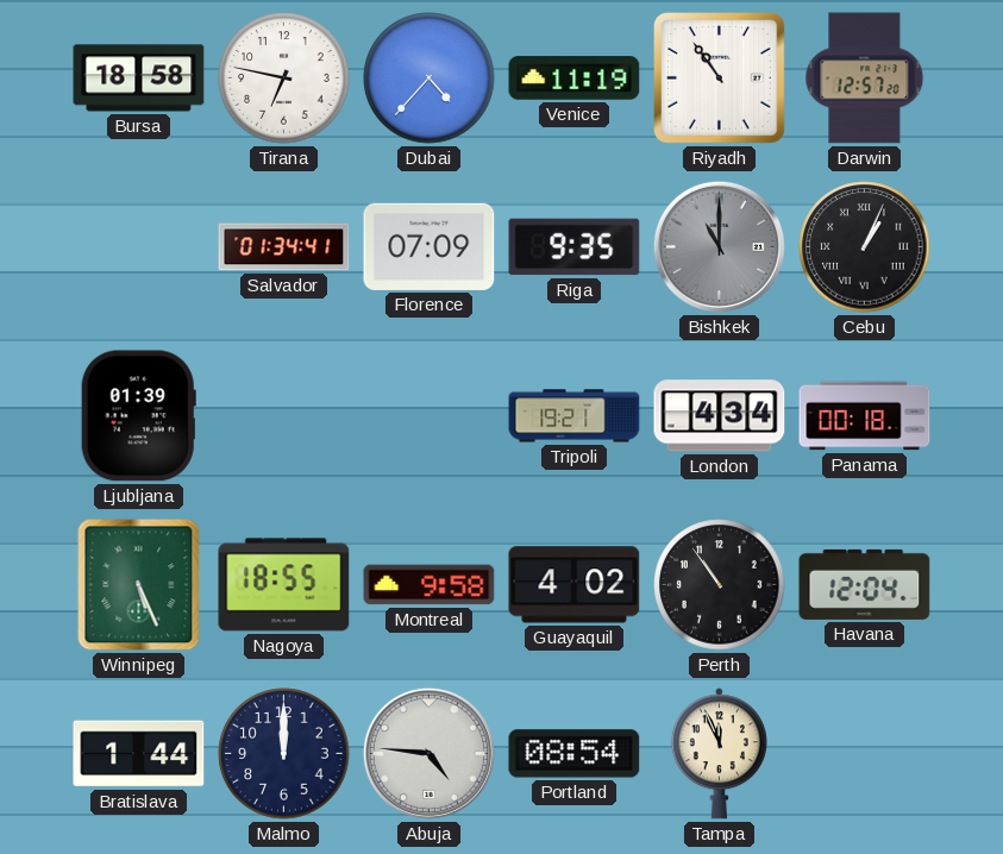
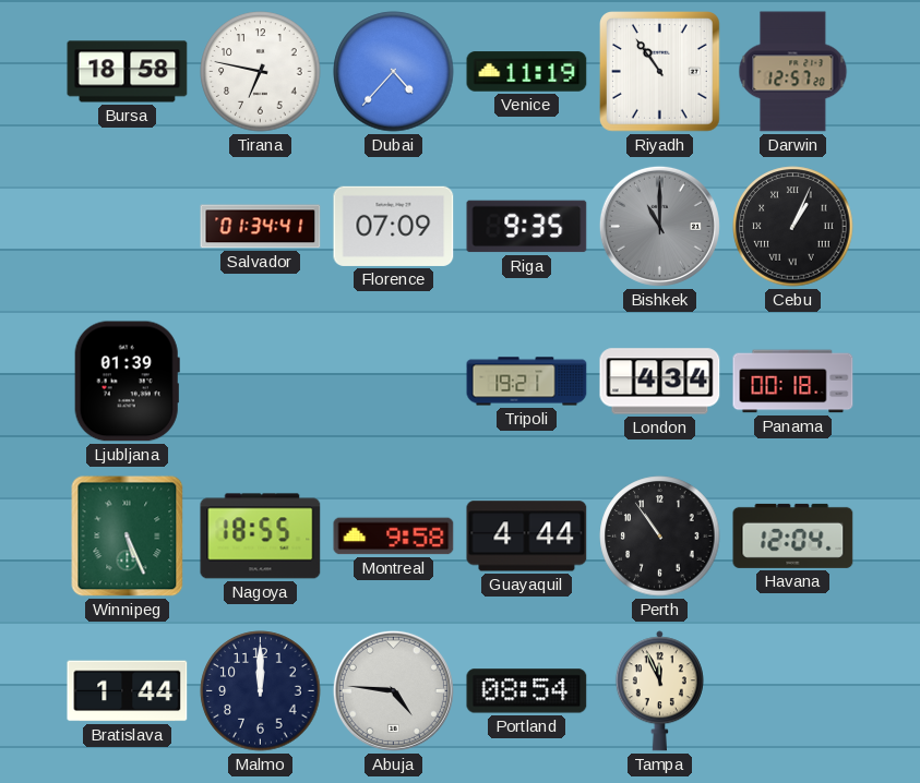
Guayaquil: 4:02 -> 4:44 (527, 537)
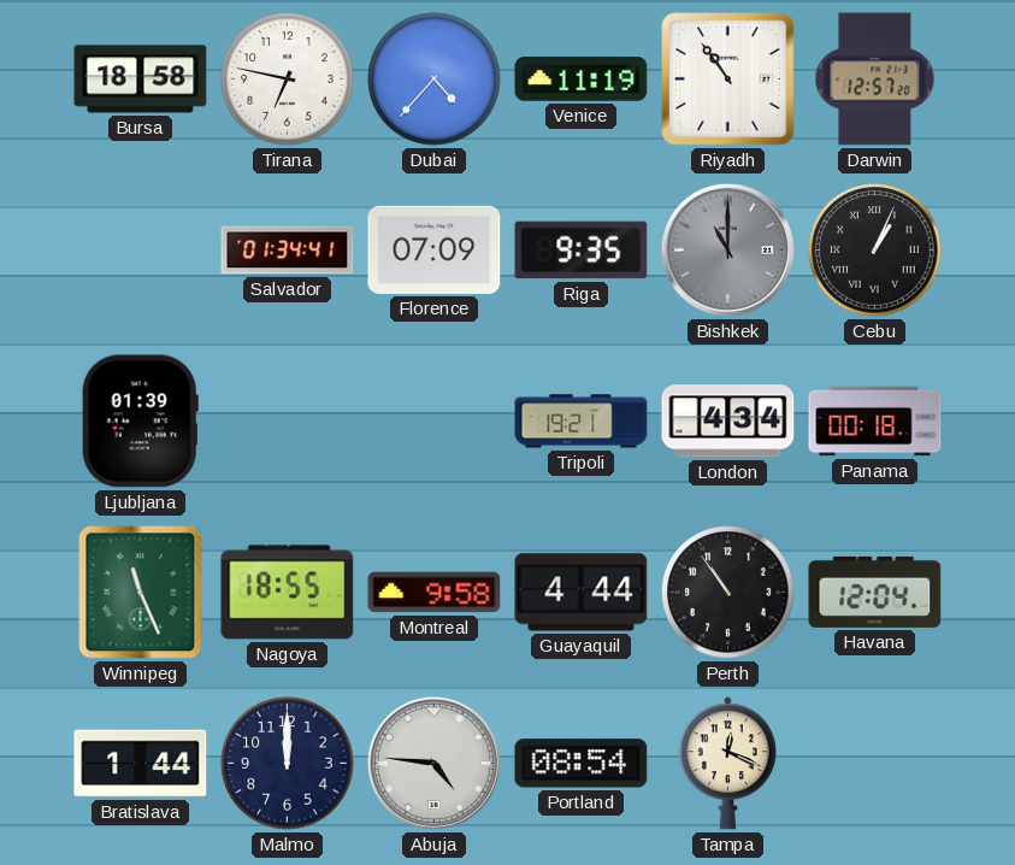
Winnipeg: 5:26 -> 11:26 (141, 593)
Tampa: 11:56 -> 12:19 (727, 764)
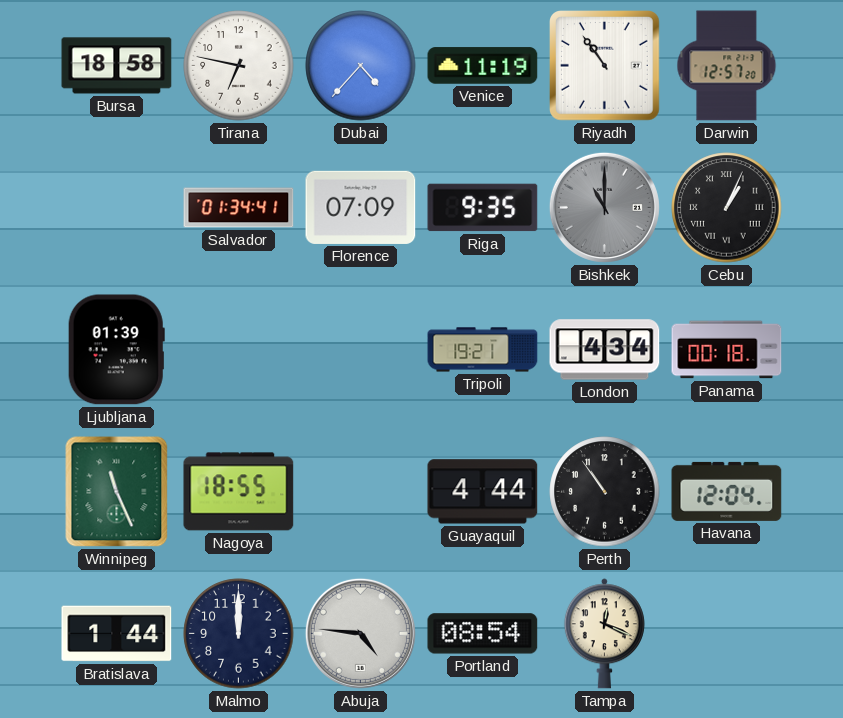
Montreal: 9:58 -> none (435, 593)
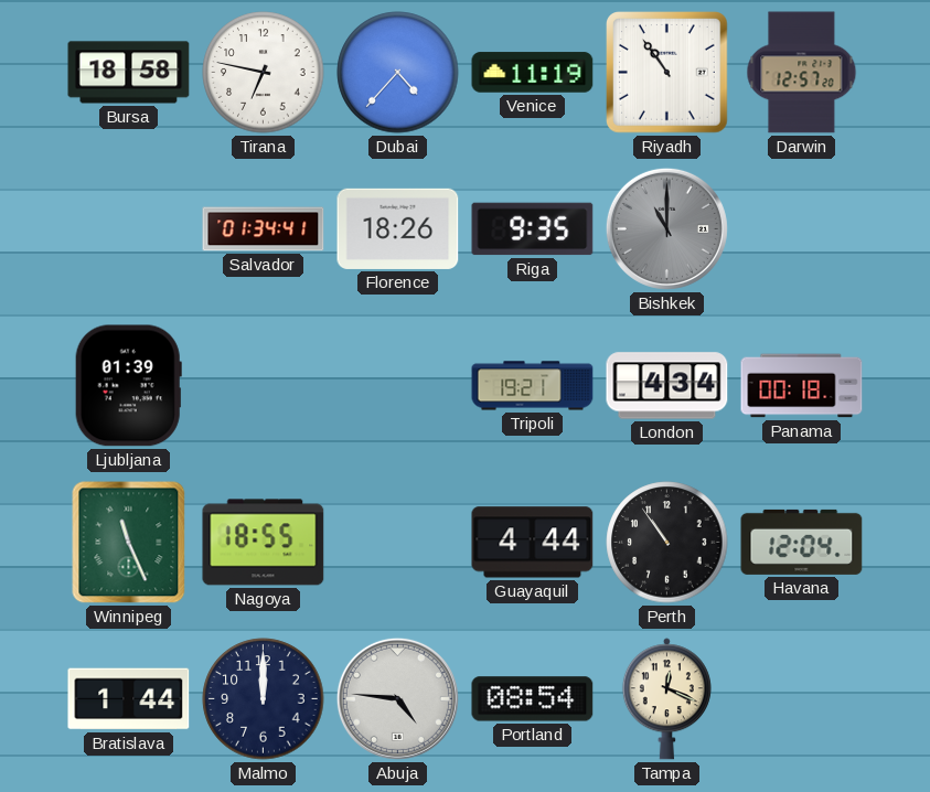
Florence: 07:09 -> 18:26 (398, 228)
Cebu: 1:04 -> none (727, 208)
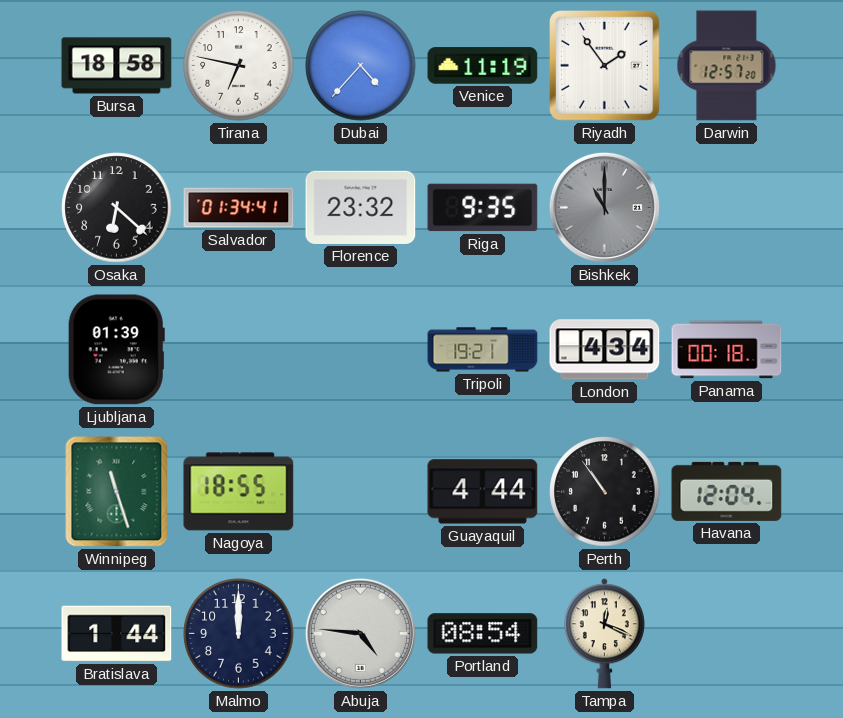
Riyadh: 10:54 -> 1:54 (605, 66)
Osaka: none -> 6:22 (117, 208)
Florence: 18:26 -> 23:32 (361, 207)
Winnipeg: 11:26 -> 11:27 (117, 492)
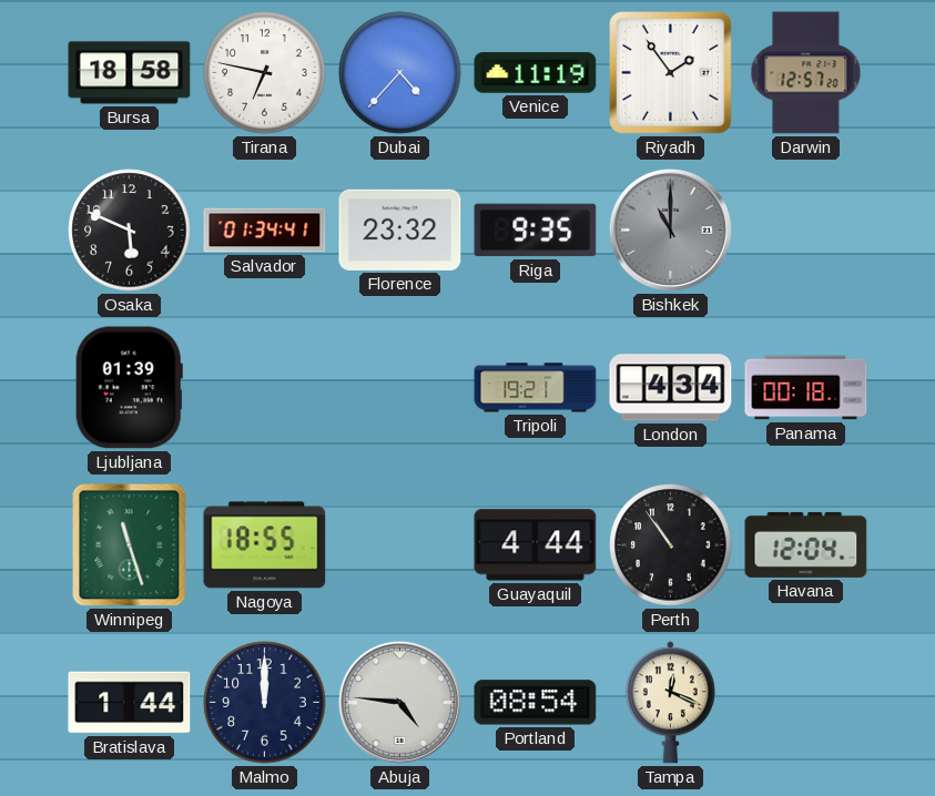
Osaka: 6:22 -> 5:49 (130, 231)
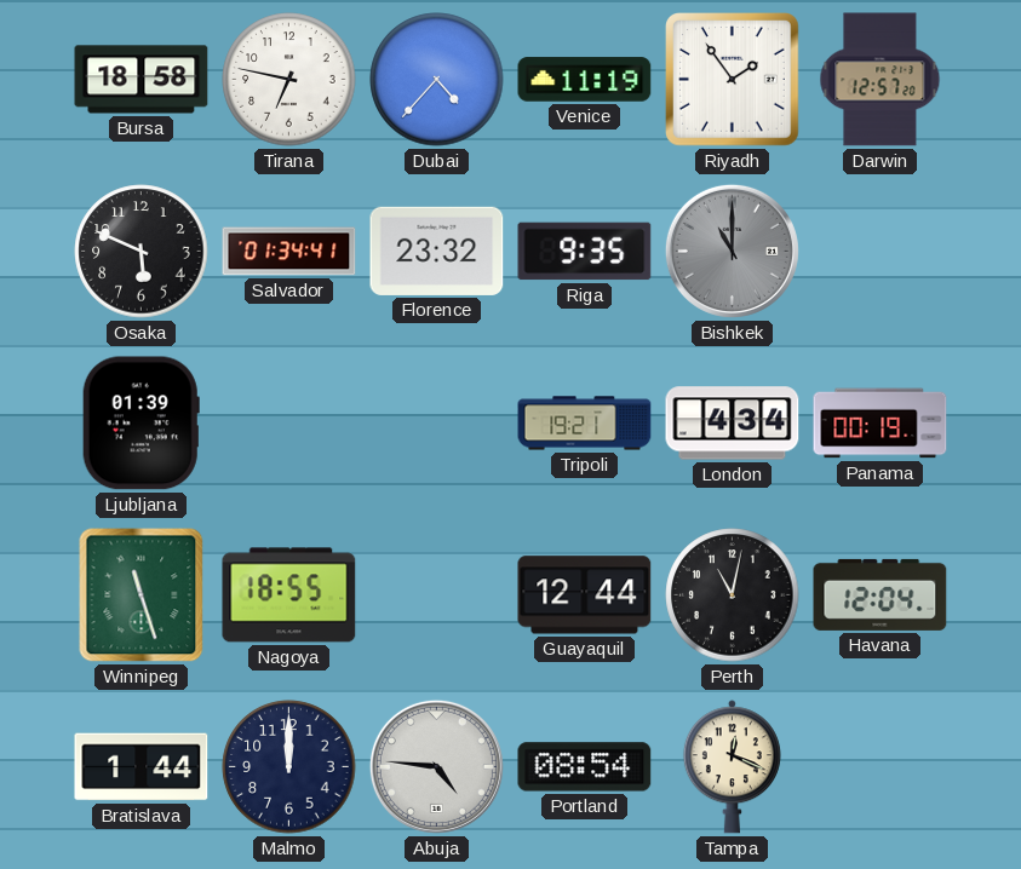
Panama: 00:18 -> 00:19 (881, 424)
Guayaquil: 4:44 -> 12:44 (585, 595)
Perth: 10:54 -> 11:02 (733, 595)
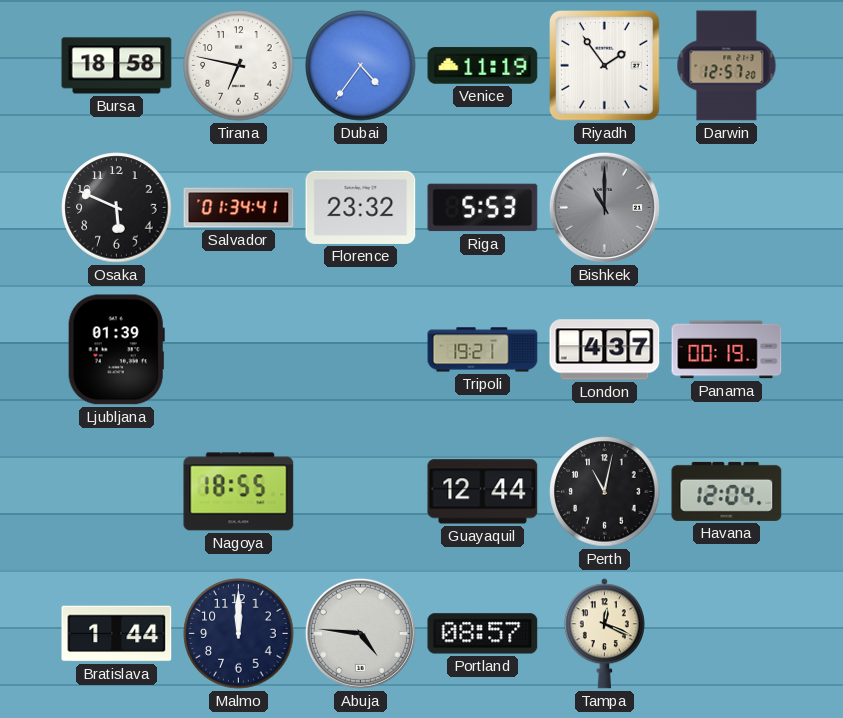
Dubai: 4:37 -> 4:36 (361, 66)
Riga: 9:35 -> 5:53 (483, 208)
London: 4:34 -> 4:37 (605, 350)
Winnipeg: 11:27 -> none (142, 595)
Portland: 08:54 -> 08:57 (483, 634)
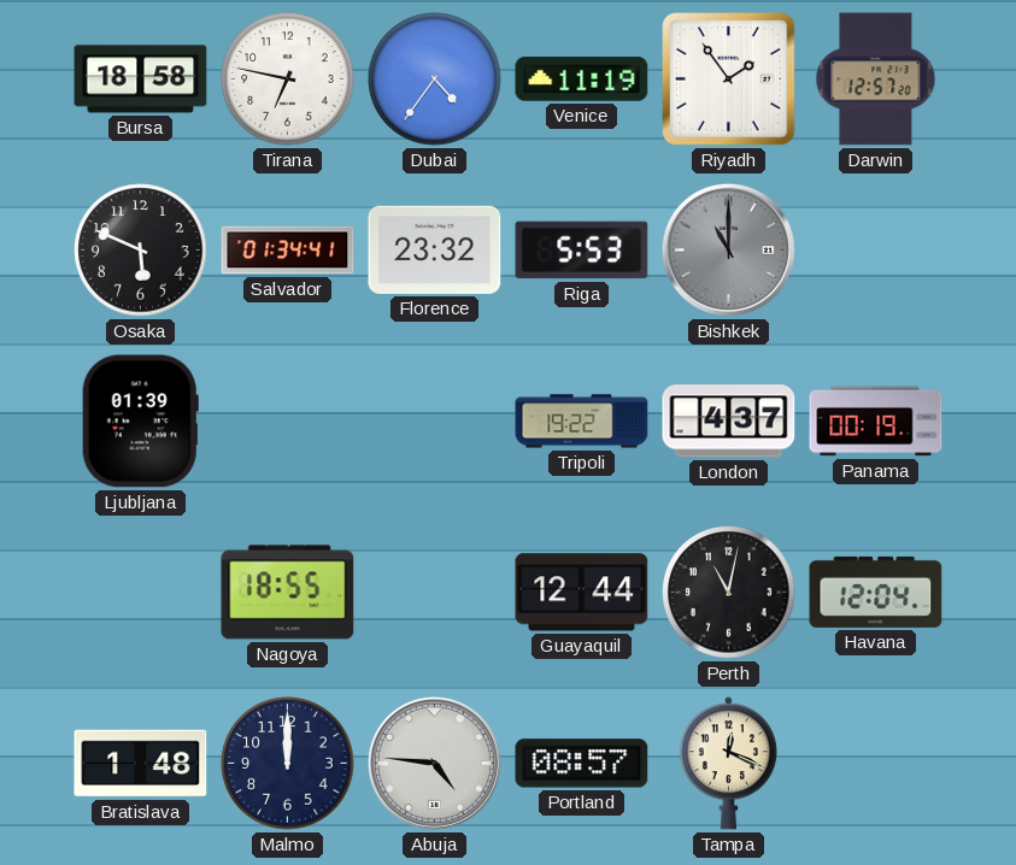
Tripoli: 19:21 -> 19:22 (582, 422)
Bratislava: 1:44 -> 1:48 (141, 764)
